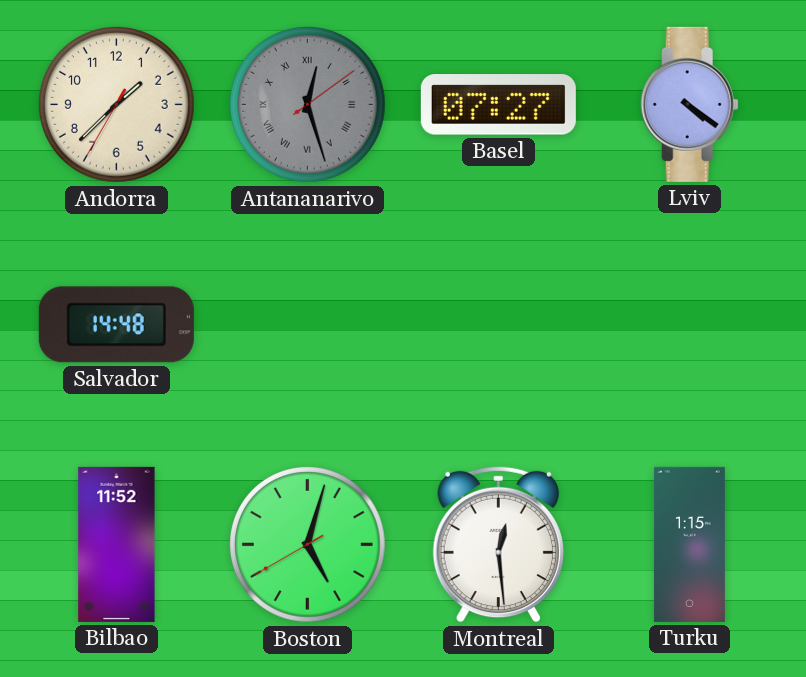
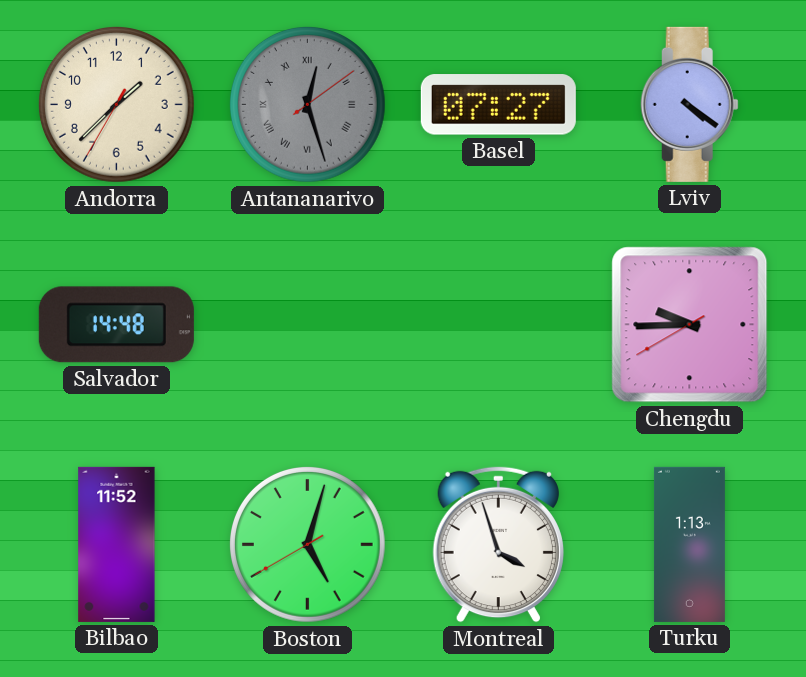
Chengdu: none -> 9:44 (690, 325)
Montreal: 12:29 -> 3:57 (498, 545)
Turku: 1:15 -> 1:13 (689, 544)
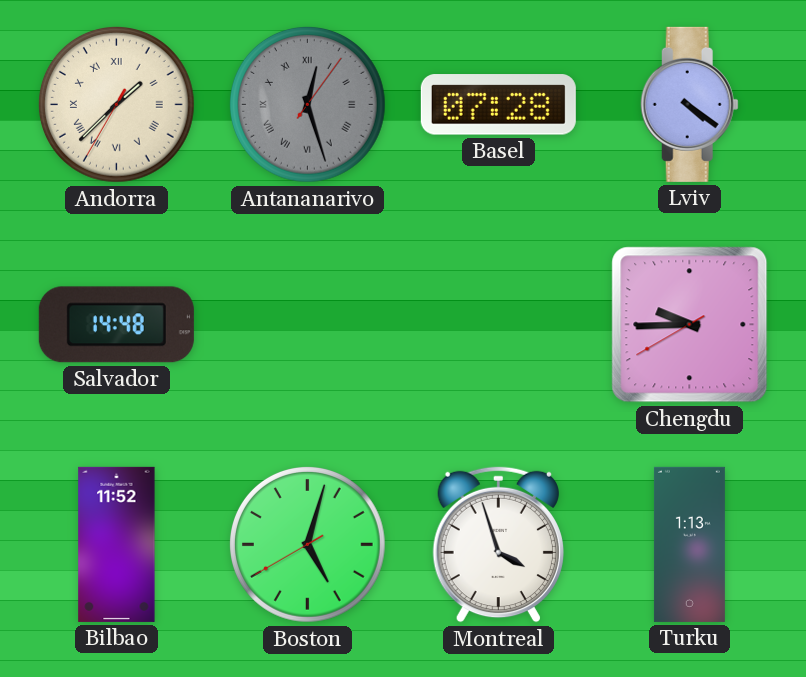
Andorra numerals: Arabic -> Roman (116, 104)
Antananarivo: 12:27:09 -> 12:27:06 (307, 104)
Basel: 07:27 -> 07:28 (498, 105)
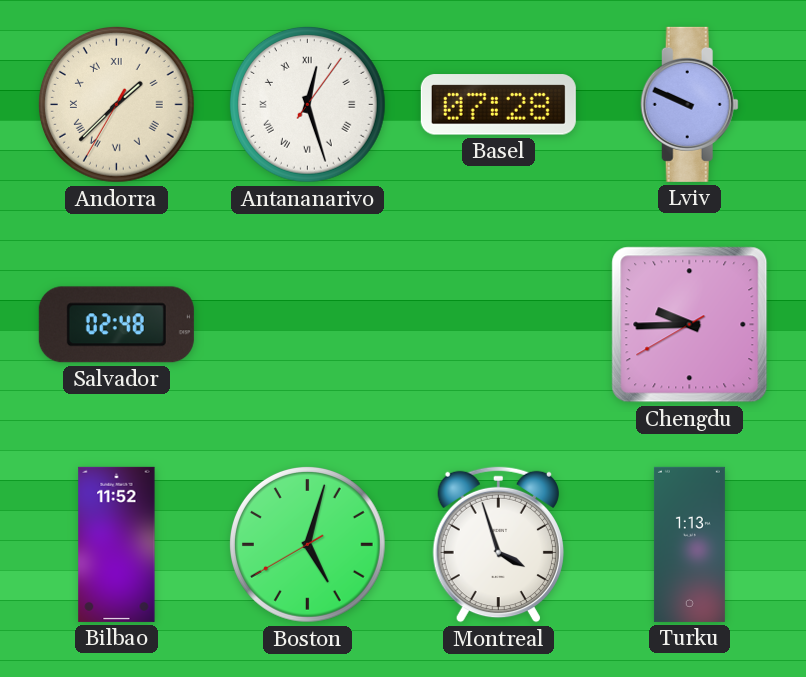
Antananarivo dial: grey -> white (307, 104)
Lviv: 4:21 -> 9:49 (689, 104)
Salvador: 14:48 -> 02:48 (116, 325)
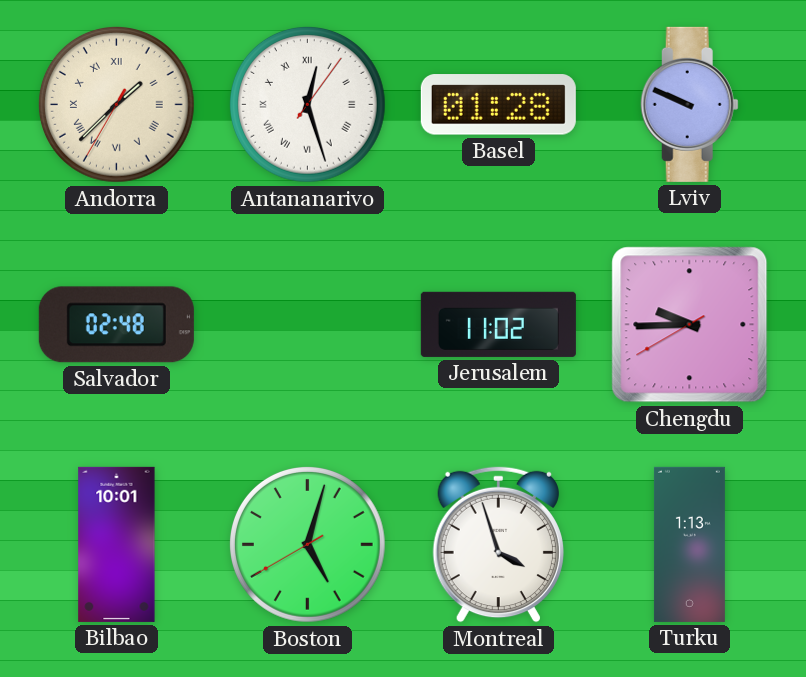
Basel: 07:28 -> 01:28 (498, 105)
Jerusalem: none -> 11:02 (498, 324)
Bilbao: 11:52 -> 10:01 (117, 544)
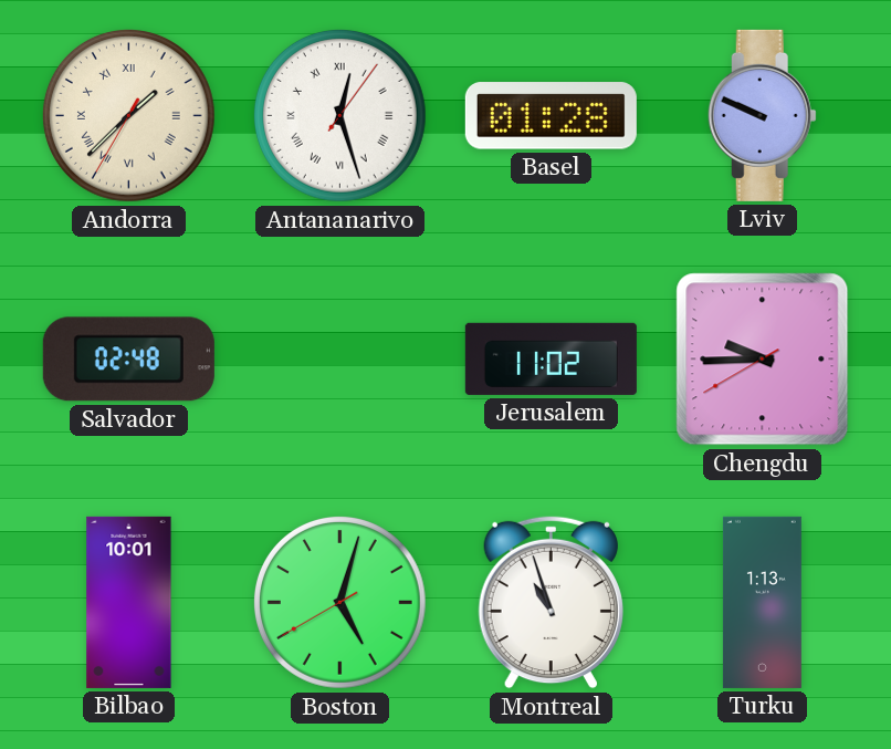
Montreal: 3:57 -> 10:57 (551, 603)
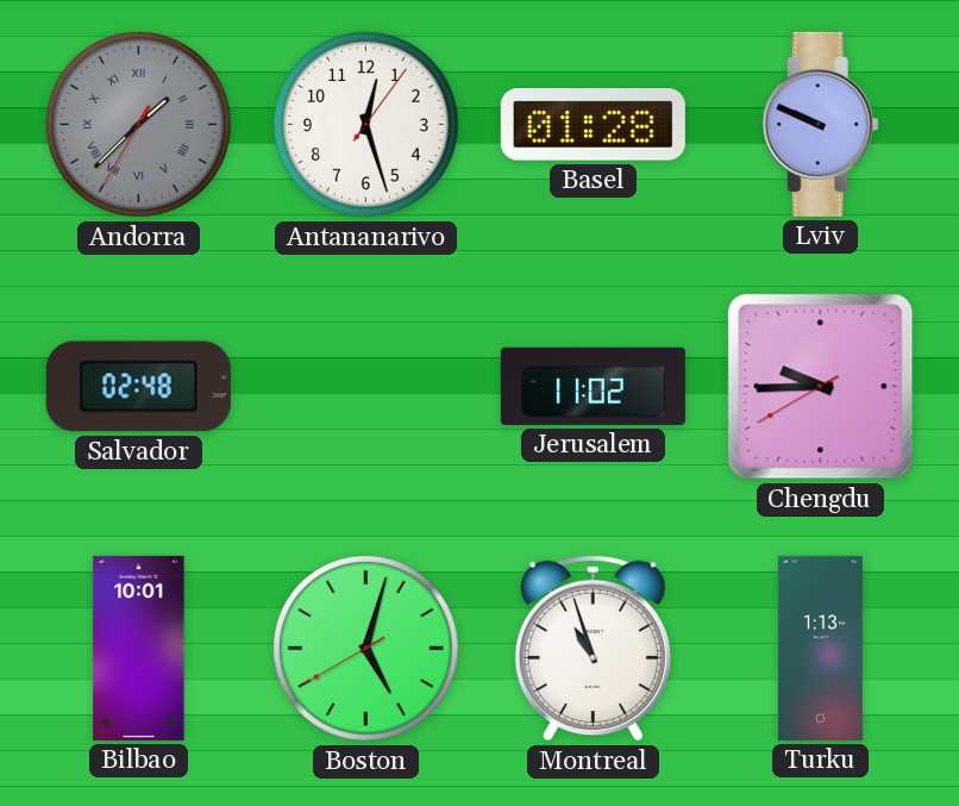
Andorra dial: cream -> grey (138, 124)
Antananarivo numerals: Roman -> Arabic (365, 124)
